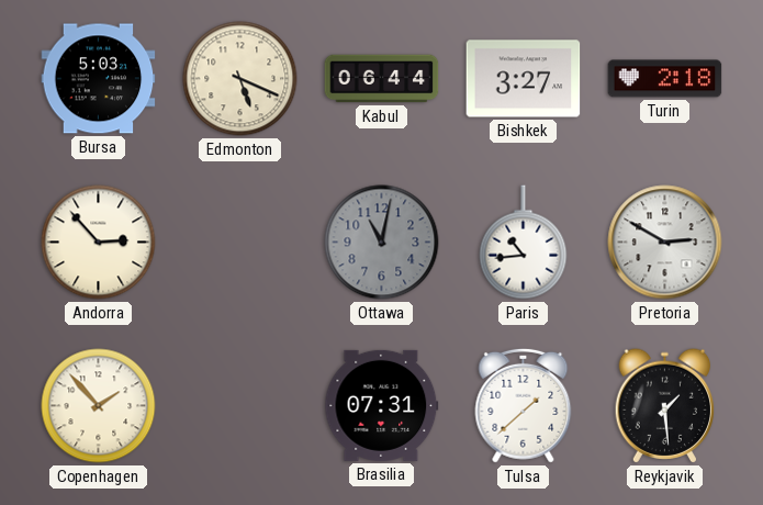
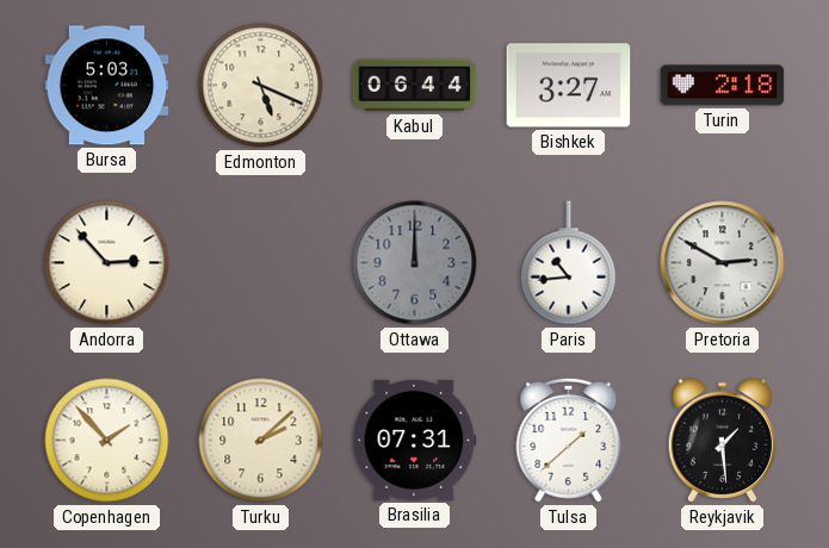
Ottawa: 11:02 -> 12:00 (415, 263)
Turku: none -> 2:08 (261, 441)
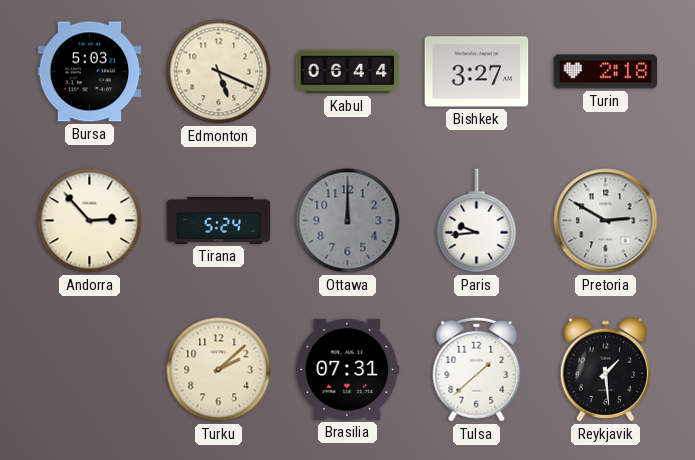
Tirana: none -> 5:24 (219, 220)
Paris: 10:44 -> 9:44 (477, 221)
Copenhagen: 1:53 -> none (107, 441)
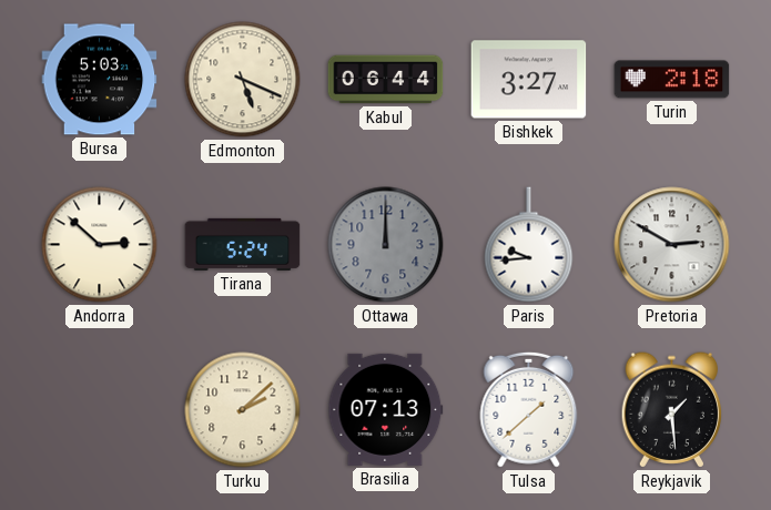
Andorra: 2:53 -> 2:52 (100, 245)
Brasilia: 07:31 -> 07:13 (386, 409)
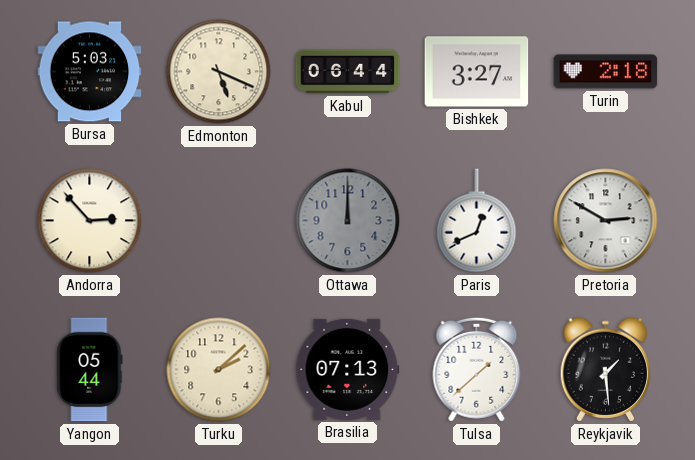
Andorra: 2:52 -> 2:53 (90, 221)
Tirana: 5:24 -> none (243, 244)
Paris: 9:44 -> 12:41 (477, 221)
Yangon: none -> 05:44 (90, 370)
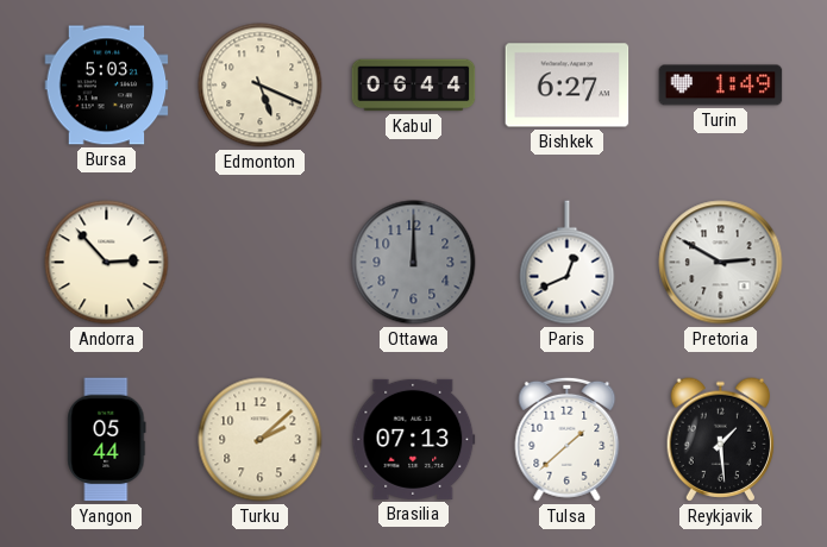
Bishkek: 3:27 -> 6:27 (568, 86)
Turin: 2:18 -> 1:49 (721, 86)
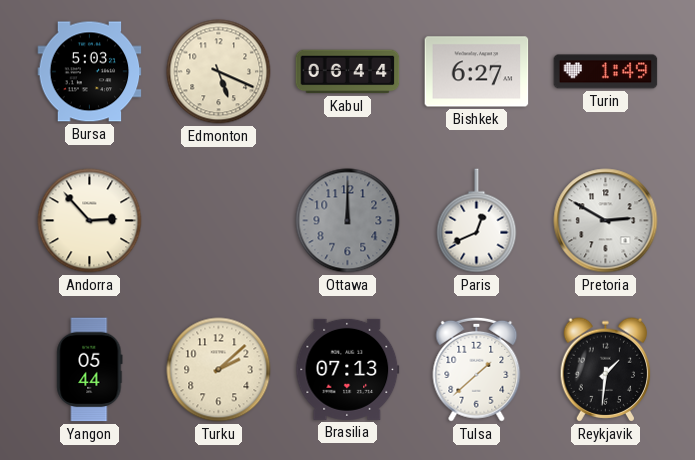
Reykjavik: 1:29 -> 1:31 (606, 370)
